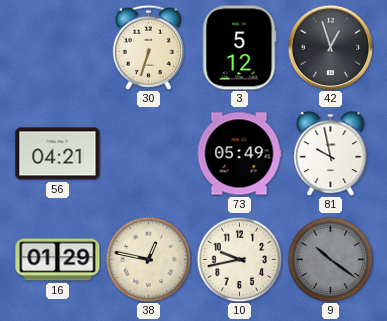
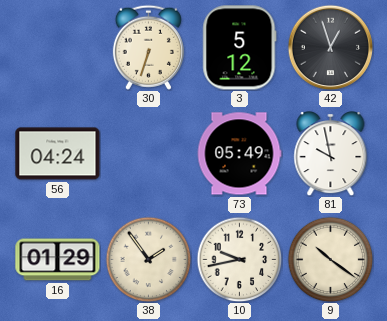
56: 04:21 -> 04:24 (58, 154)
38: 12:47 -> 1:54 (148, 259)
9 dial: grey -> cream (330, 259)
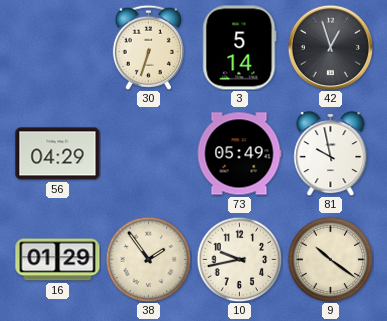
3: 5:12 -> 5:14 (240, 48)
56: 04:24 -> 04:29 (58, 154)
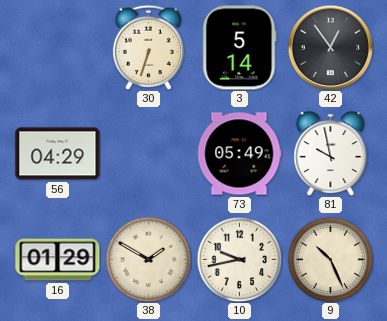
42: 12:57 -> 12:54 (330, 47)
38: 1:54 -> 1:50 (148, 259)
9: 10:21 -> 10:26 (330, 259)
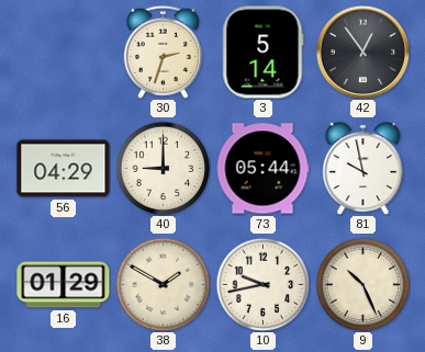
30: 6:33 -> 2:33 (163, 52)
40: none -> 9:00 (163, 168)
73: 05:49 -> 05:44 (262, 169)
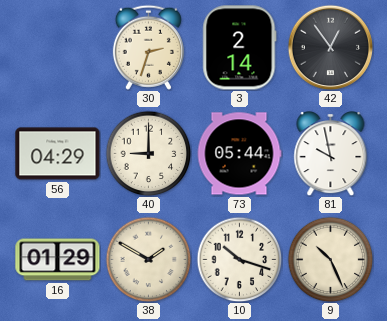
3: 5:14 -> 2:14 (240, 48)
10: 9:43 -> 10:18 (239, 259)
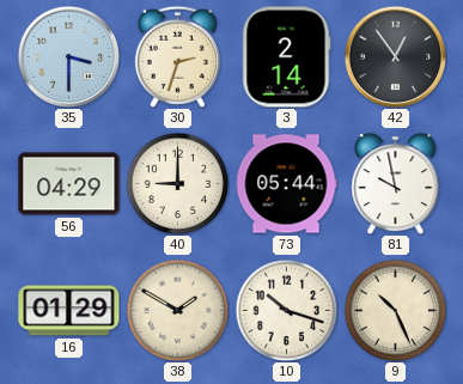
35: none -> 3:30 (68, 56)
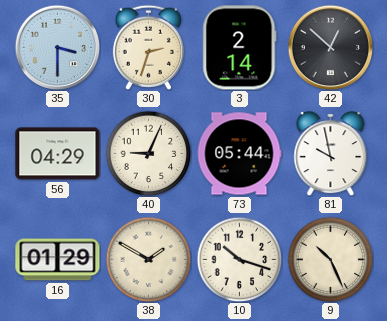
42: 12:54 -> 12:52 (330, 47)
40: 9:00 -> 9:04 (148, 153)
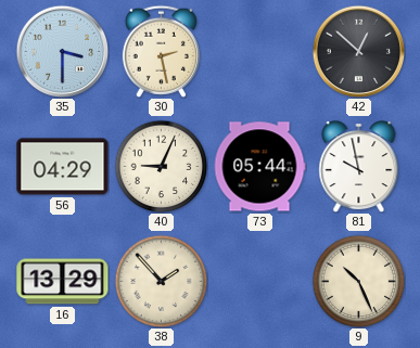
30: 2:33 -> 2:28 (161, 51)
3: 2:14 -> none (240, 48)
16: 01:29 -> 13:29 (63, 282)
38: 1:50 -> 1:53 (161, 281)
10: 10:18 -> none (239, 259)
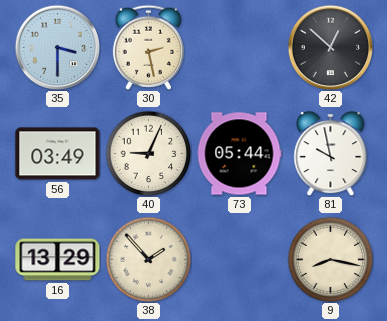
56: 04:29 -> 03:49 (58, 154)
9: 10:26 -> 8:17 (330, 259)
